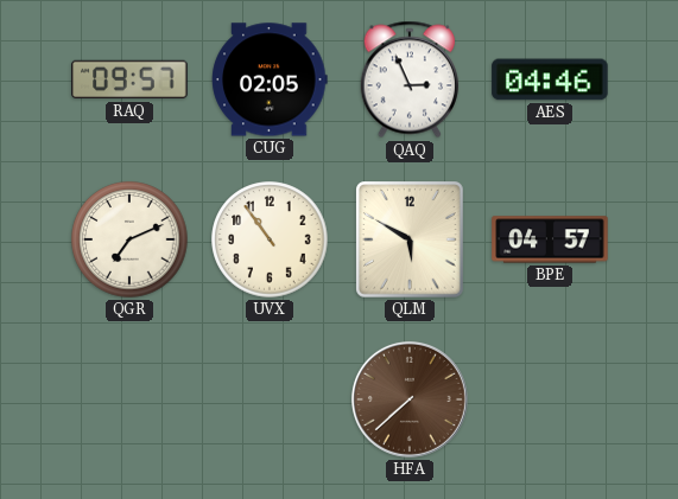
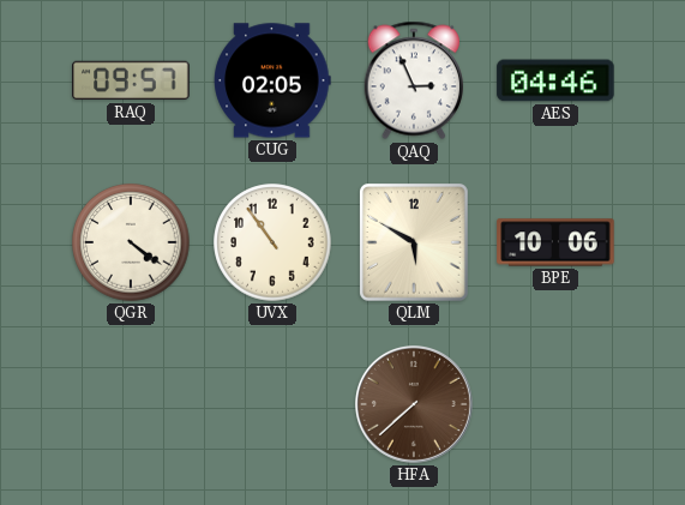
QGR: 7:11 -> 4:21 (131, 242)
BPE: 04:57 -> 10:06 (555, 242)
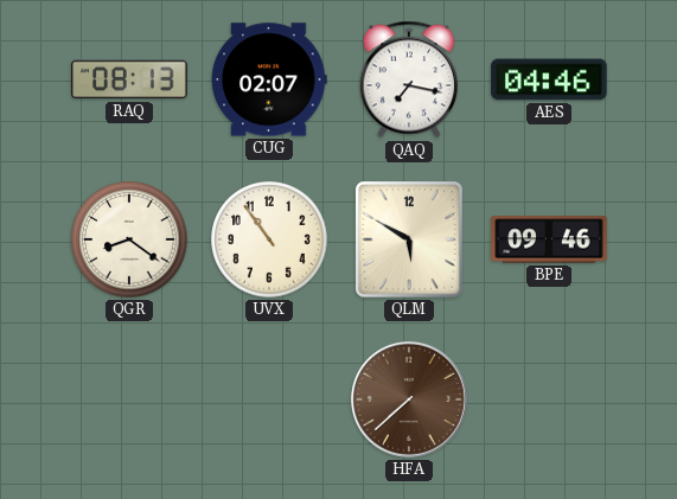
RAQ: 09:57 -> 08:13 (129, 79)
CUG: 02:05 -> 02:07 (269, 79)
QAQ: 2:56 -> 7:17 (409, 79)
QGR: 4:21 -> 8:21 (129, 239)
BPE: 10:06 -> 09:46 (549, 239)
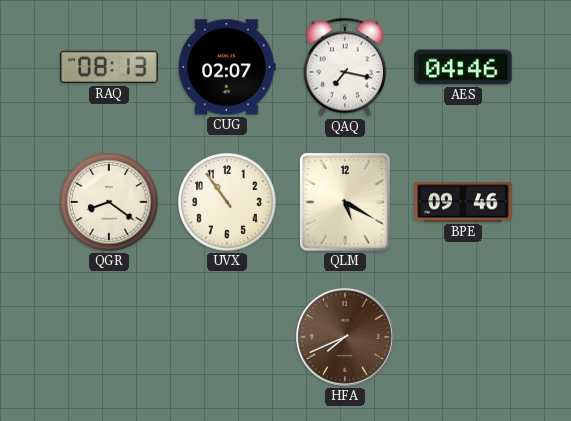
QLM: 5:50 -> 5:20 (346, 203)
HFA: 7:38 -> 7:41 (345, 337)
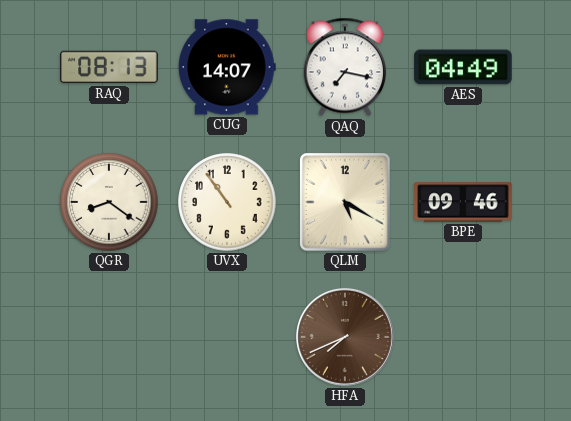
CUG: 02:07 -> 14:07 (227, 67)
AES: 04:46 -> 04:49 (463, 67)
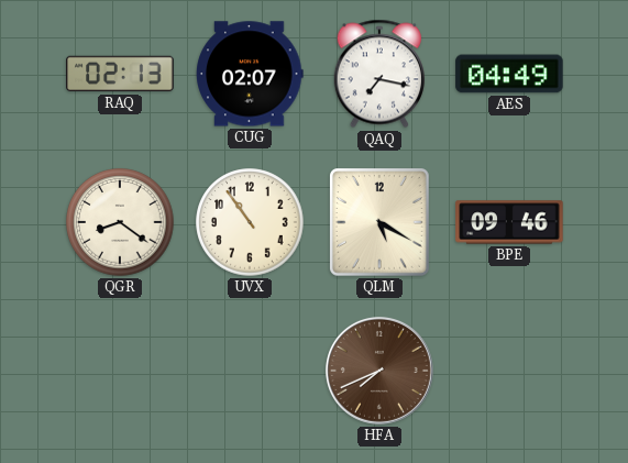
RAQ: 08:13 -> 02:13 (120, 74)
CUG: 14:07 -> 02:07 (250, 74)
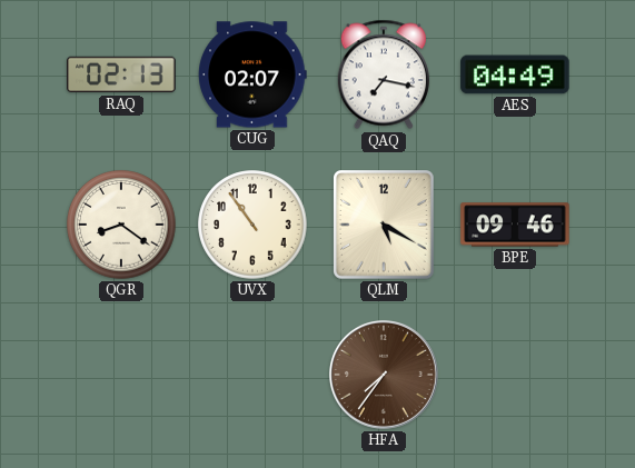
HFA: 7:41 -> 7:36 (384, 375)
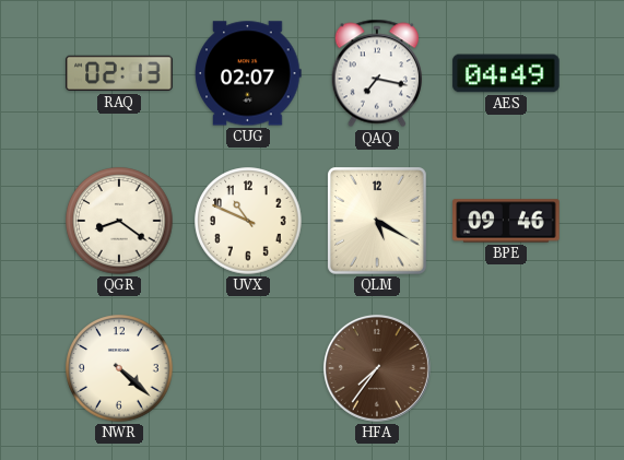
UVX: 10:54 -> 10:49 (248, 221)
NWR: none -> 4:22 (119, 368)
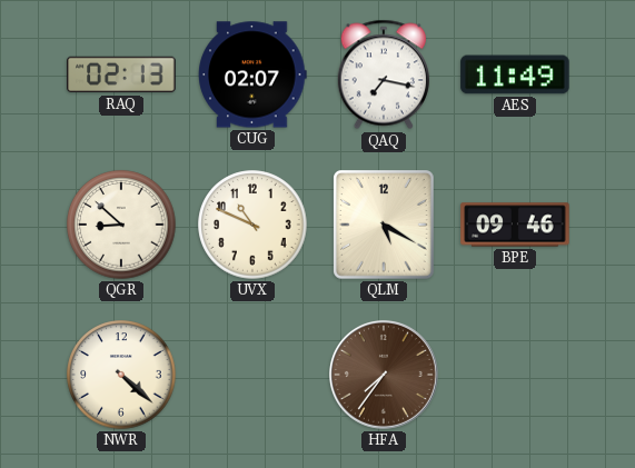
AES: 04:49 -> 11:49 (515, 74)
QGR: 8:21 -> 8:52 (121, 225)
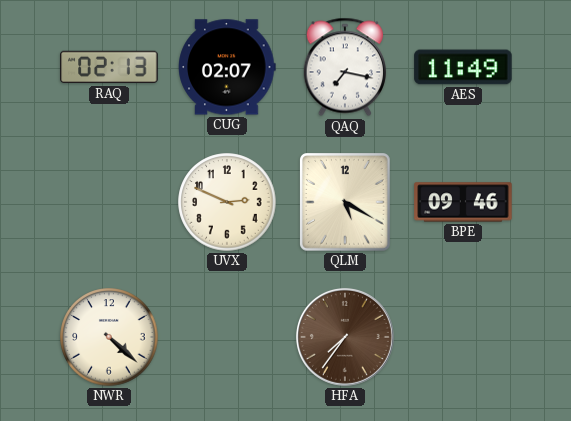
QGR: 8:52 -> none (121, 225)
UVX: 10:49 -> 2:49 (227, 202)
